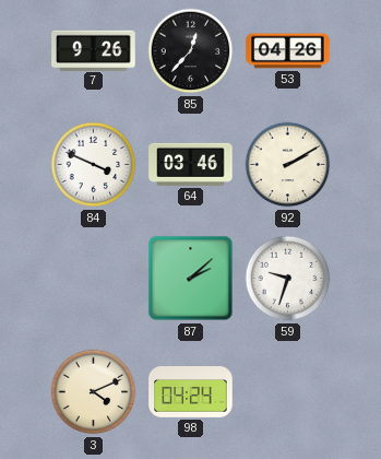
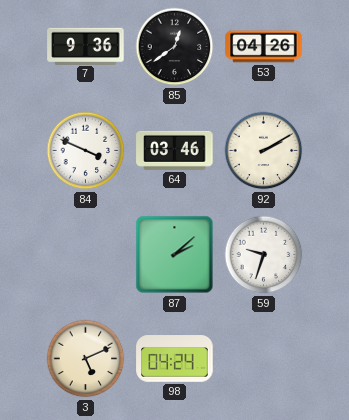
7: 9:26 -> 9:36 (86, 46)
85: 12:37 -> 12:39 (175, 47)
3: 4:11 -> 5:11 (86, 359)
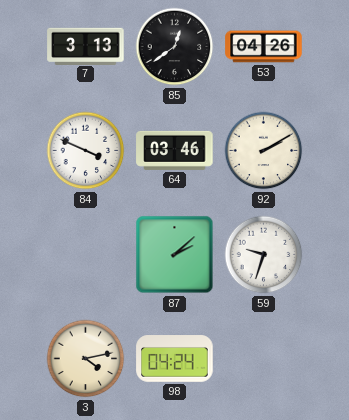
7: 9:36 -> 3:13 (86, 46)
3: 5:11 -> 4:13 (86, 359)
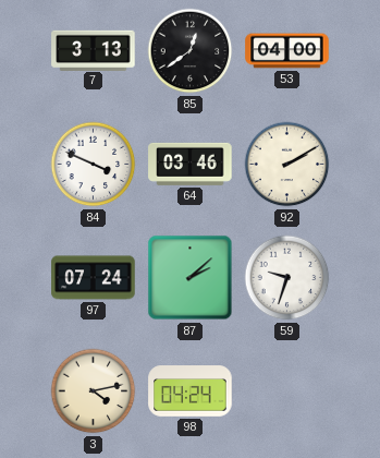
53: 04:26 -> 04:00 (287, 51)
97: none -> 07:24 (94, 278)
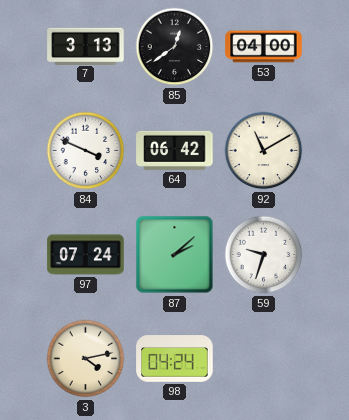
64: 03:46 -> 06:42 (175, 150)
92: 2:10 -> 11:10 (264, 151)
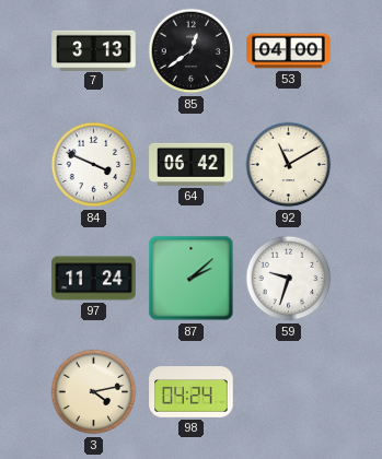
97: 07:24 -> 11:24 (94, 279)
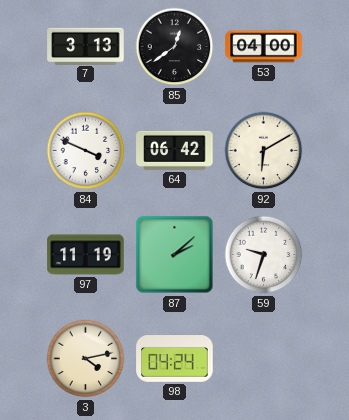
92: 11:10 -> 6:10 (264, 151)
97: 11:24 -> 11:19 (86, 255)
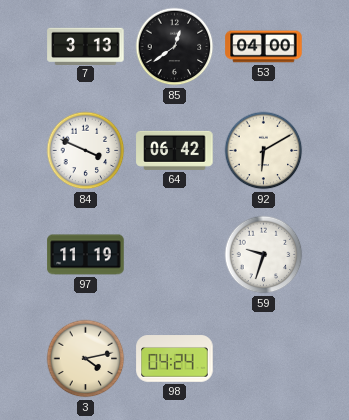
87: 2:08 -> none (175, 255)
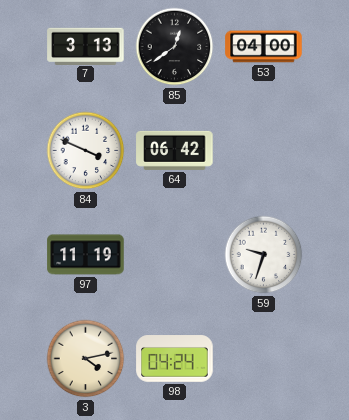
92: 6:10 -> none (264, 151)
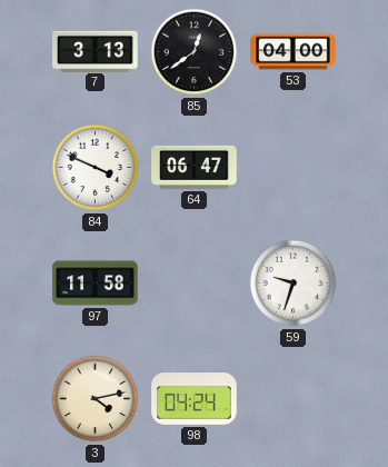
64: 06:42 -> 06:47 (195, 167)
97: 11:19 -> 11:58 (96, 284)
